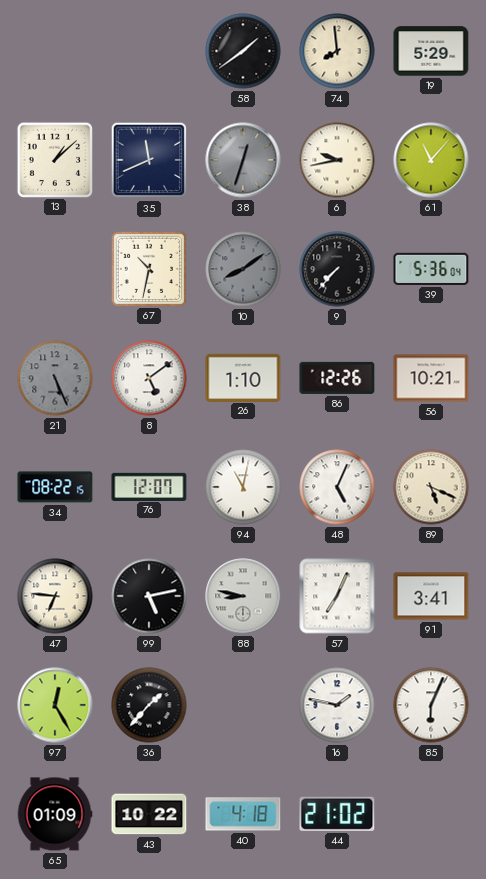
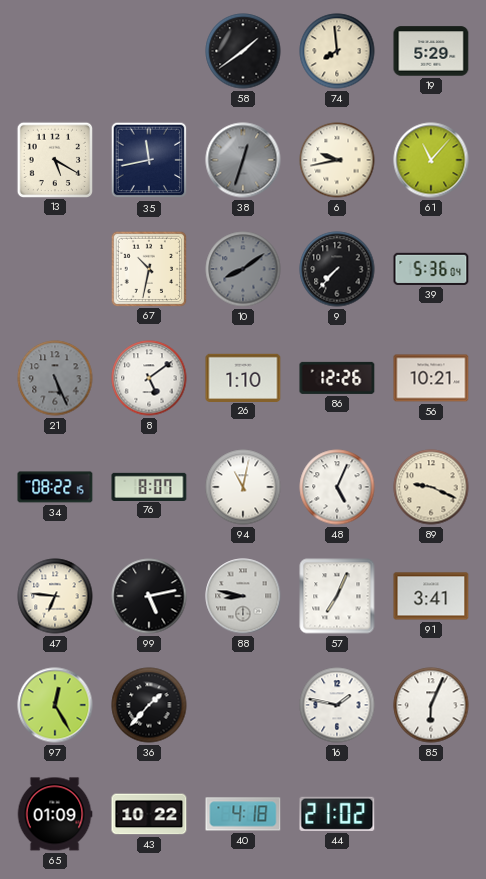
13: 1:08 -> 5:20 (54, 159)
35: 11:41 -> 11:43 (149, 160)
76: 12:07 -> 8:07 (149, 486)
89: 5:19 -> 9:19 (431, 487)
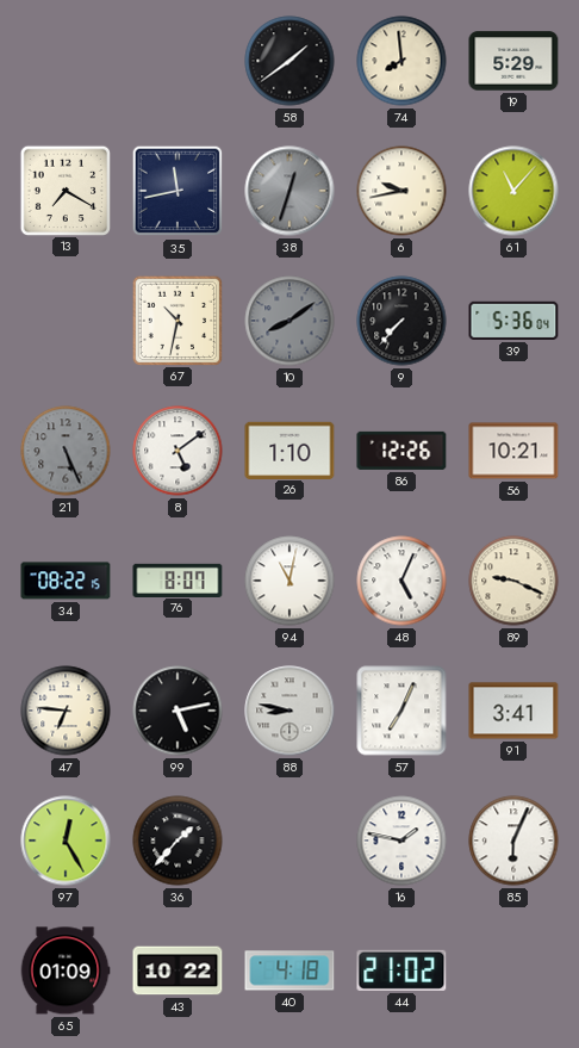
13: 5:20 -> 7:20 (64, 190)
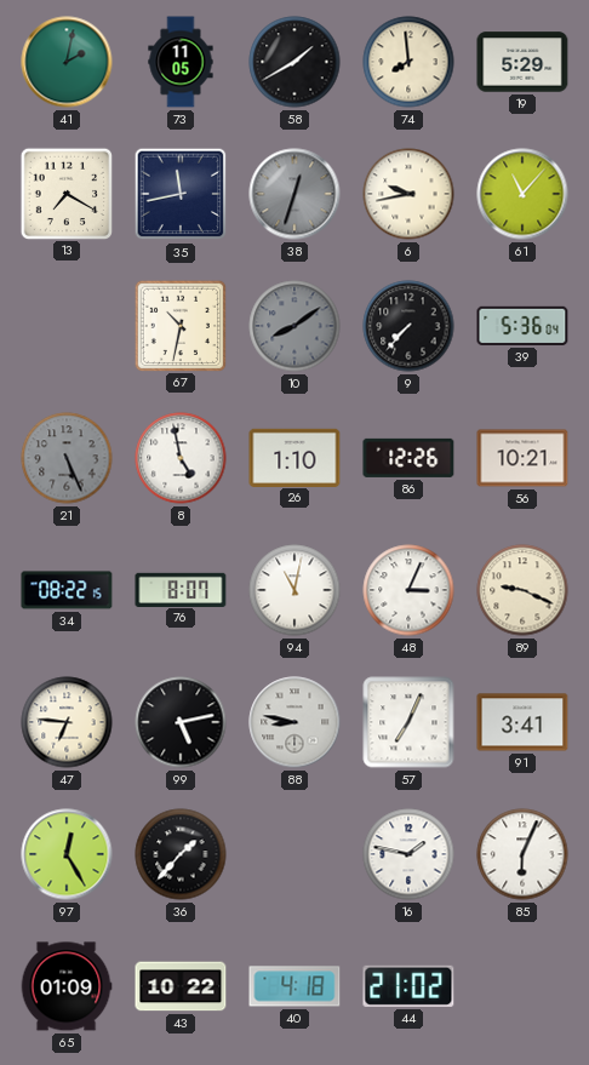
41: none -> 2:02 (67, 62)
73: none -> 11:05 (181, 62)
58: 1:39 -> 1:40 (294, 62)
8: 5:09 -> 4:58 (181, 458)
48: 5:04 -> 3:04 (408, 590)
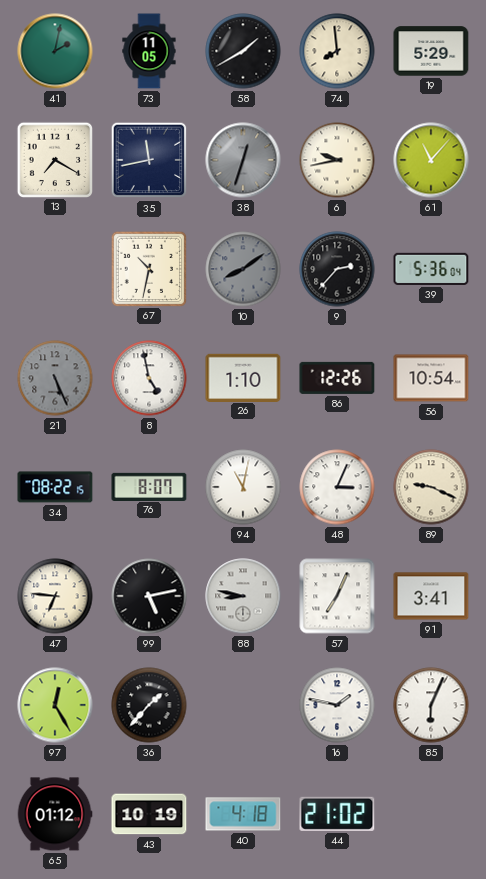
9: 7:37 -> 2:37 (337, 269)
56: 10:21 -> 10:54 (431, 378)
65: 01:09 -> 01:12 (55, 814)
43: 10:22 -> 10:19 (149, 814)
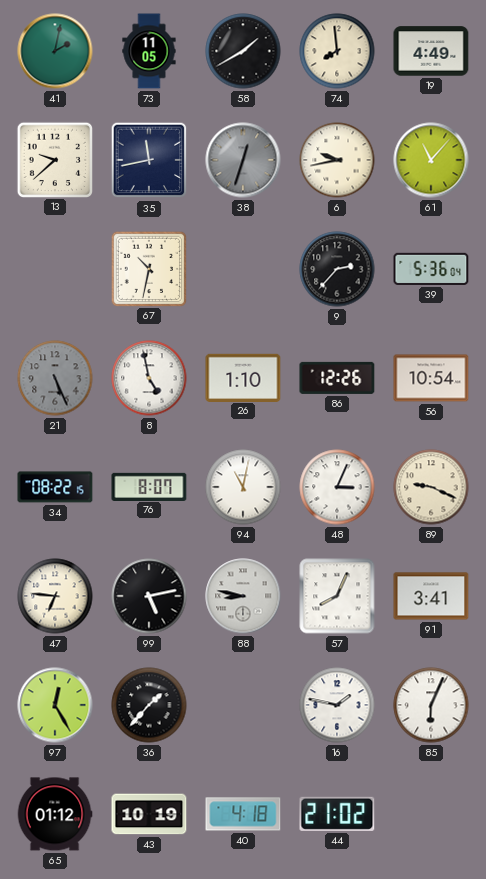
19: 5:29 -> 4:49 (431, 51)
13: 7:20 -> 9:38 (54, 159)
10: 8:09 -> none (243, 269)
57: 7:04 -> 8:04 (337, 596)
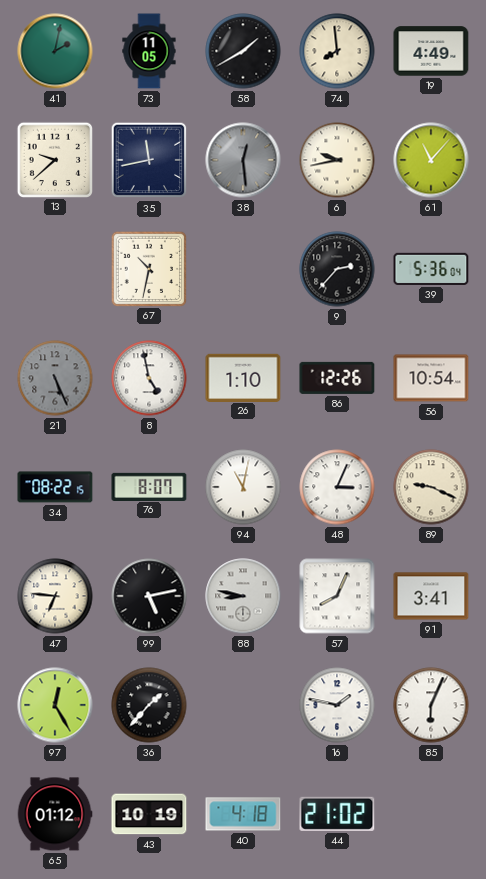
38: 12:33 -> 12:29 (243, 160)
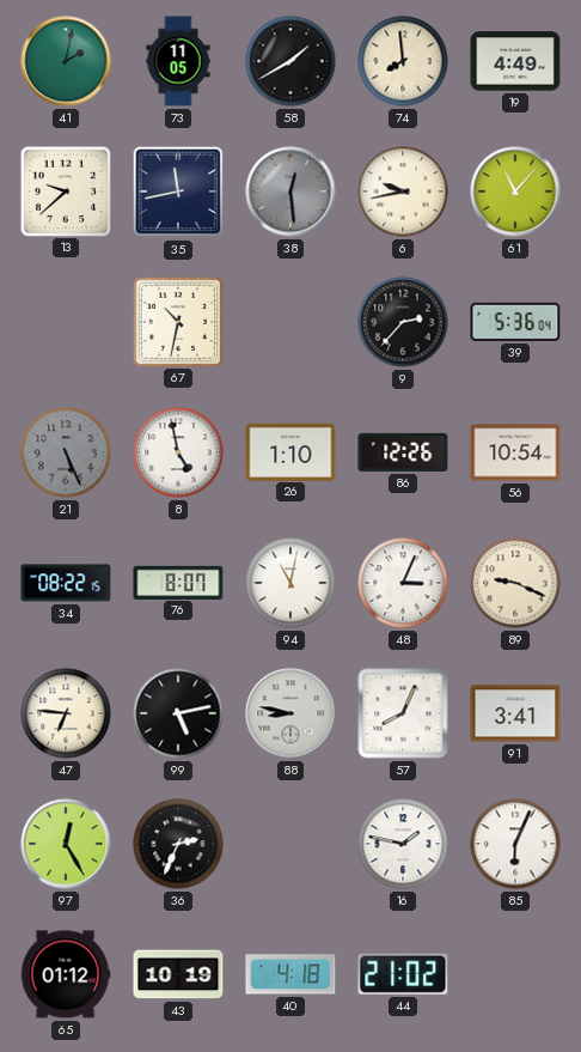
36: 1:37 -> 2:34 (178, 844)
